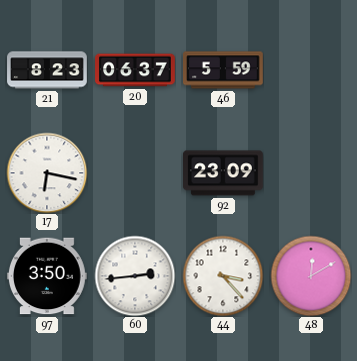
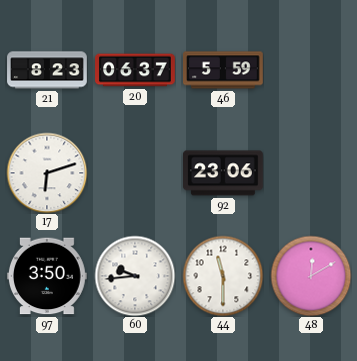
17: 6:17 -> 6:12 (47, 173)
92: 23:09 -> 23:06 (224, 173)
60: 2:44 -> 9:44 (135, 276)
44: 3:23 -> 11:30 (223, 276)
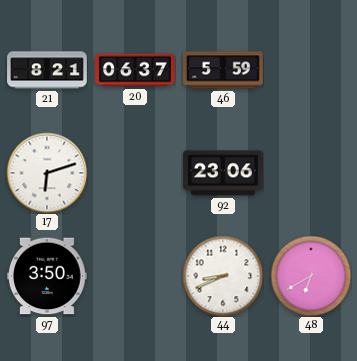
21: 8:23 -> 8:21 (47, 70)
60: 9:44 -> none (135, 276)
44: 11:30 -> 8:41 (223, 276)
48: 12:10 -> 6:40 (311, 276)
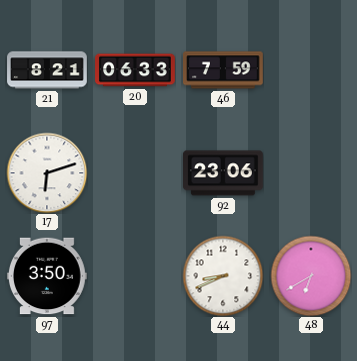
20: 06:37 -> 06:33 (135, 70)
46: 5:59 -> 7:59 (224, 70)
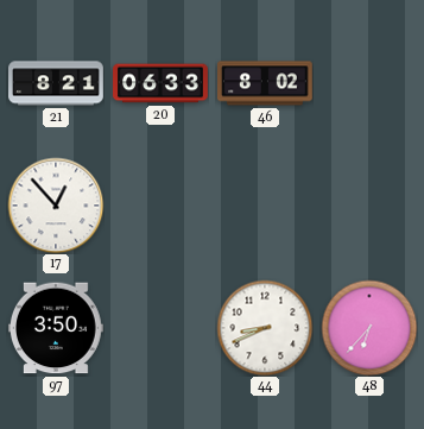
46: 7:59 -> 8:02 (266, 83)
17: 6:12 -> 12:53 (56, 206)
92: 23:06 -> none (224, 173)
48: 6:40 -> 6:37 (369, 328)
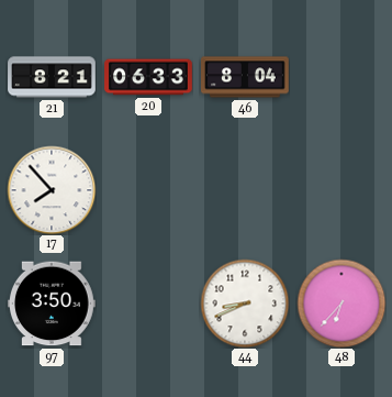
46: 8:02 -> 8:04 (246, 77)
17: 12:53 -> 7:53 (52, 190)
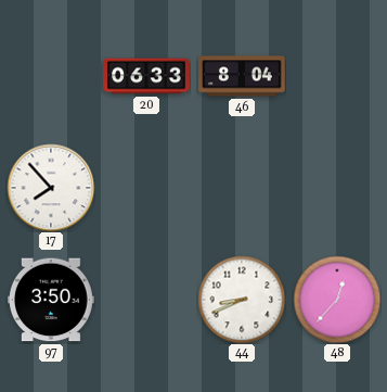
21: 8:21 -> none (52, 77)
48: 6:37 -> 12:37 (337, 300)
